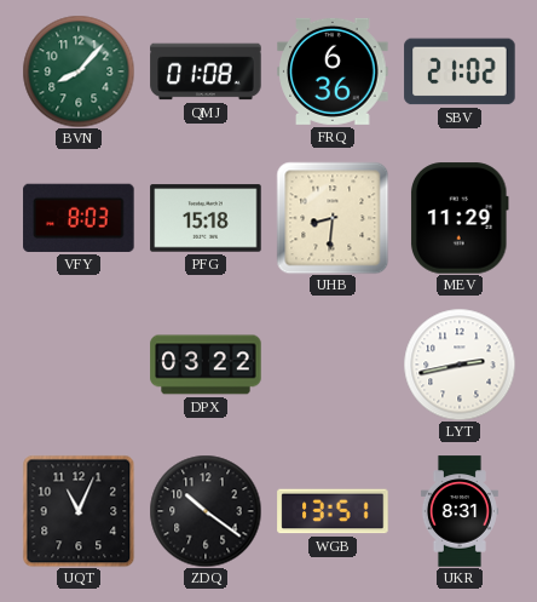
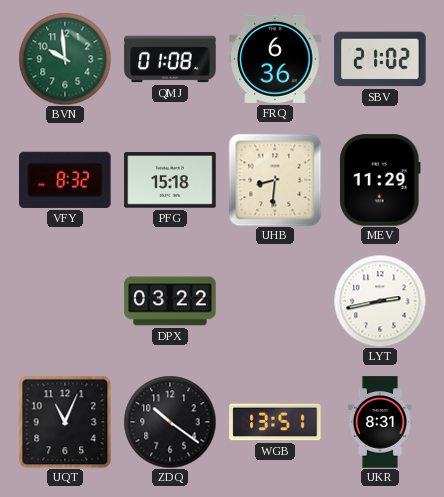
BVN: 8:07 -> 9:59 (65, 59)
VFY: 8:03 -> 8:32 (65, 180)
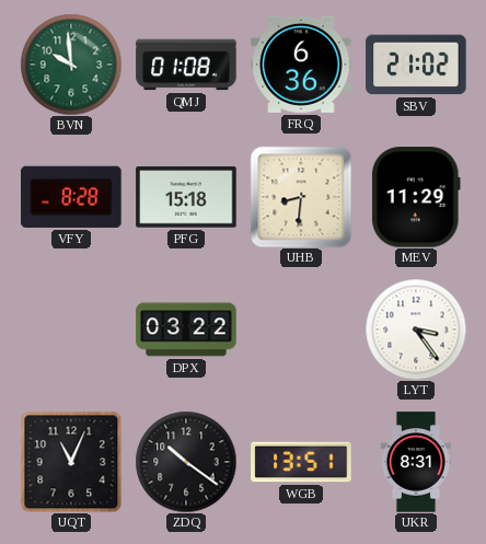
VFY: 8:32 -> 8:28 (71, 197)
LYT: 2:43 -> 3:24 (416, 329)
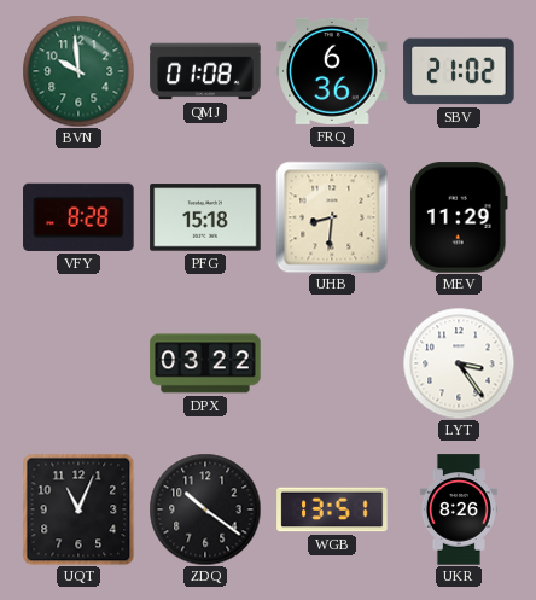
UKR: 8:31 -> 8:26 (459, 509)
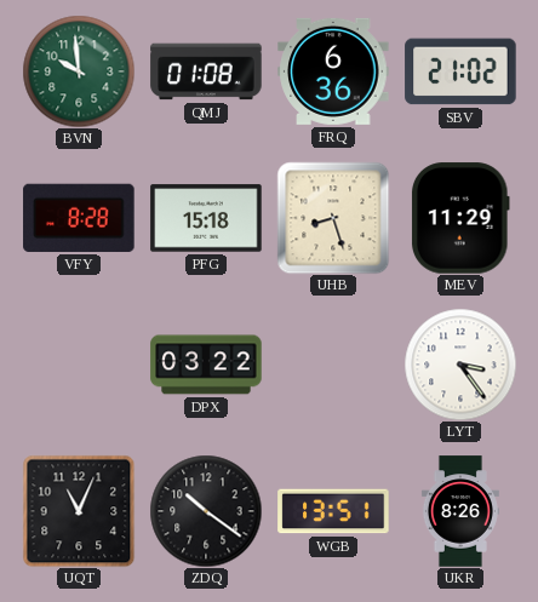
UHB: 8:31 -> 8:27 (333, 218)
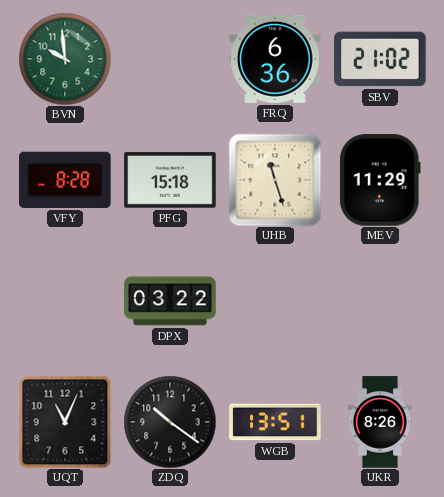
QMJ: 01:08 -> none (206, 71)
UHB: 8:27 -> 11:27 (275, 180)
LYT: 3:24 -> none (460, 365)
